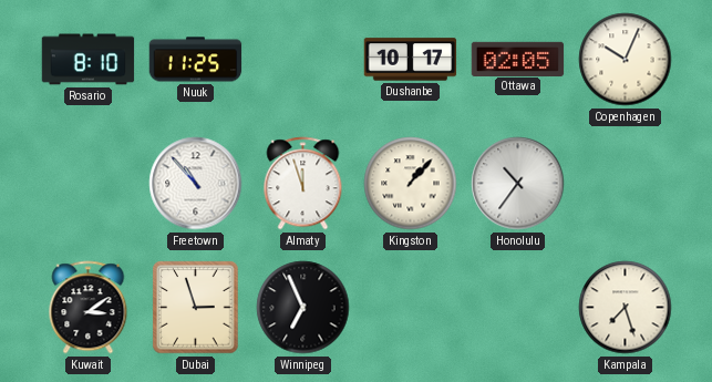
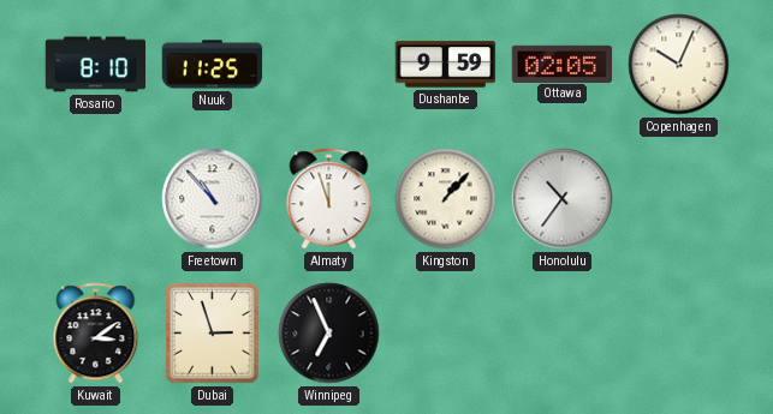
Dushanbe: 10:17 -> 9:59 (446, 65)
Kampala: 7:27 -> none (626, 308)
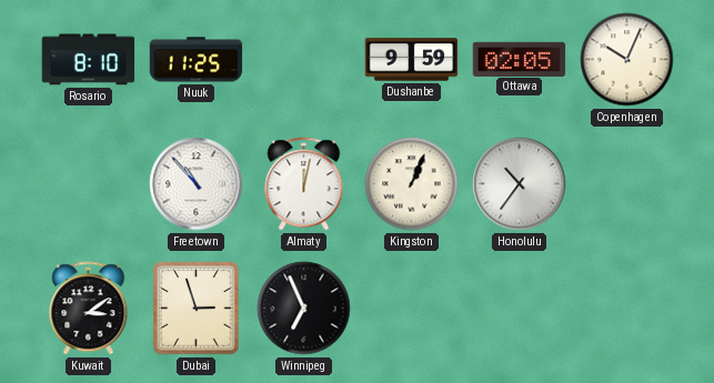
Almaty: 11:57 -> 12:02 (304, 184)
Kingston: 1:07 -> 1:04 (412, 184)
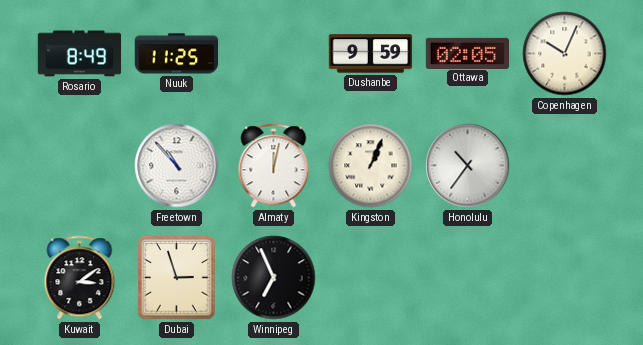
Rosario: 8:10 -> 8:49 (80, 54)
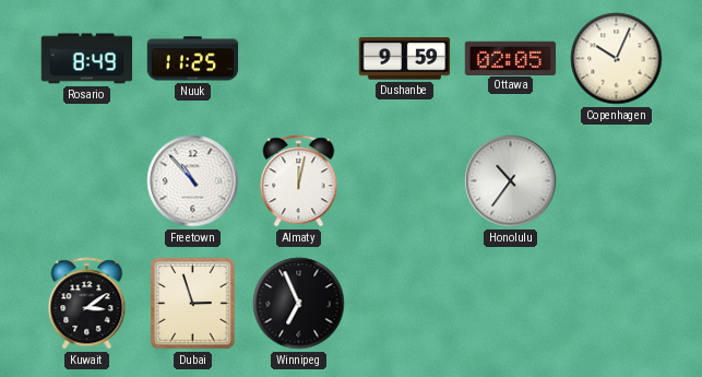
Kingston: 1:04 -> none (371, 166)
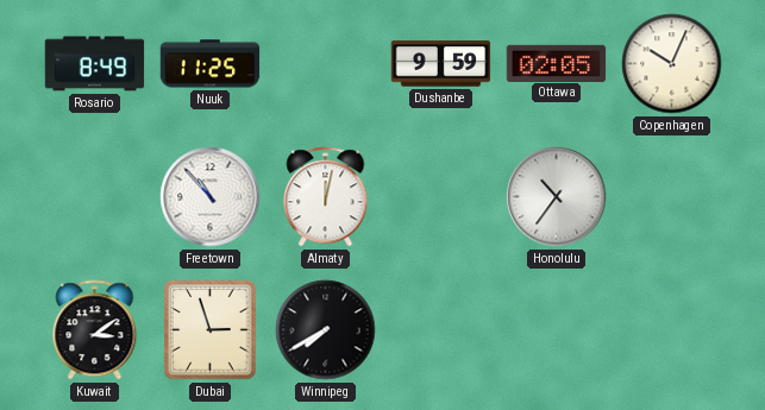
Winnipeg: 6:56 -> 7:40 (326, 330)
